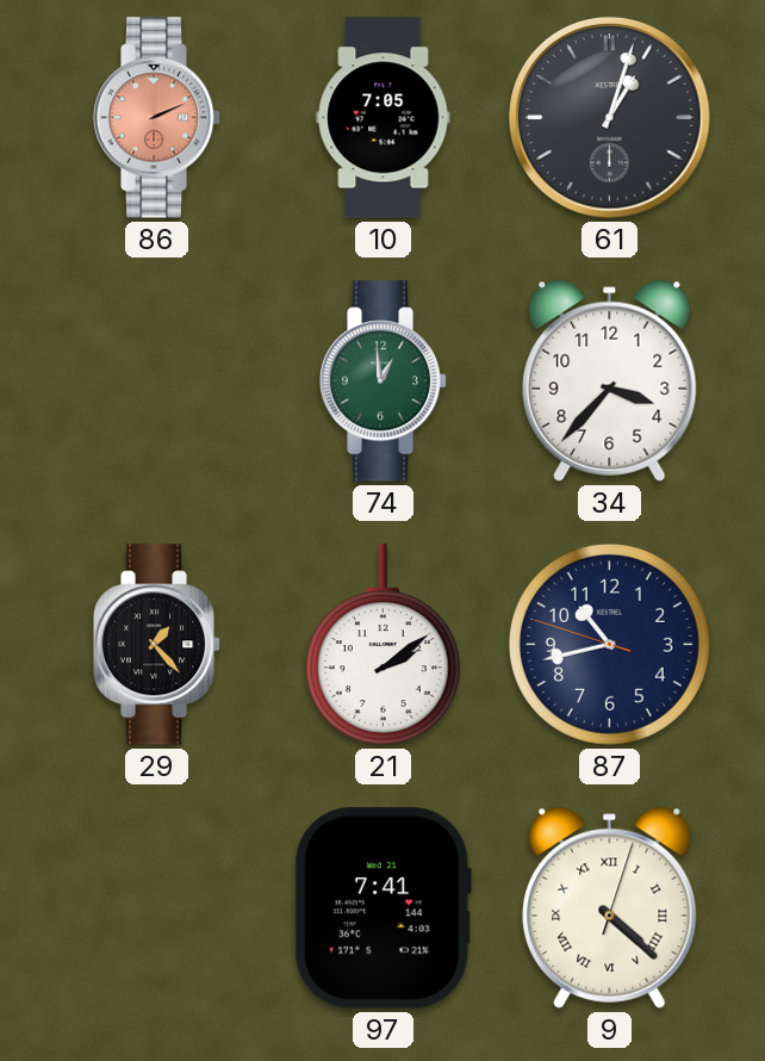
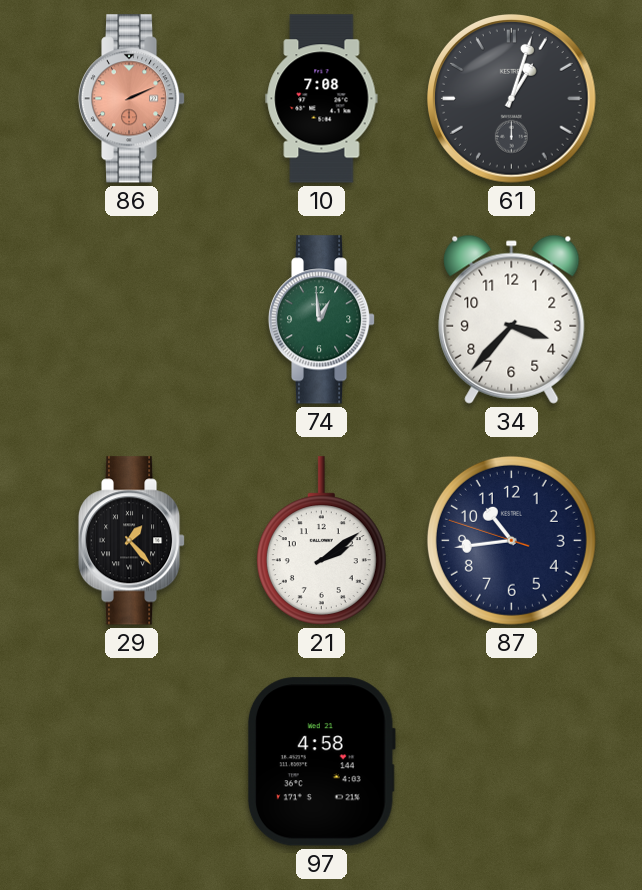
10: 7:05 -> 7:08 (322, 99)
87: 10:42 -> 10:43 (511, 540)
97: 7:41 -> 4:58 (321, 762)
9: 4:22 -> none (610, 907)
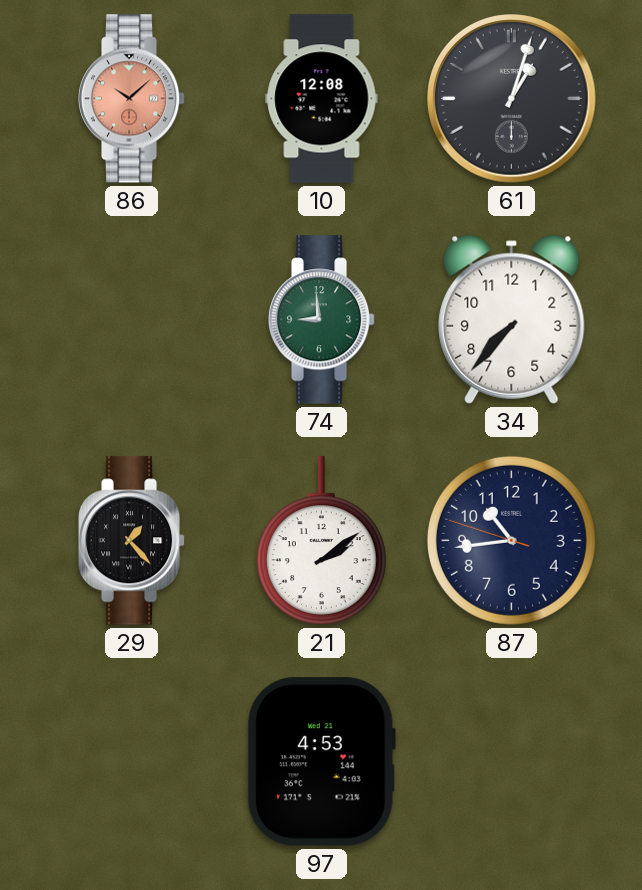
86: 2:11 -> 10:08 (132, 99)
10: 7:08 -> 12:08 (322, 99)
74: 12:59 -> 8:59 (322, 320)
34: 3:37 -> 7:37 (512, 319)
97: 4:58 -> 4:53 (321, 762)
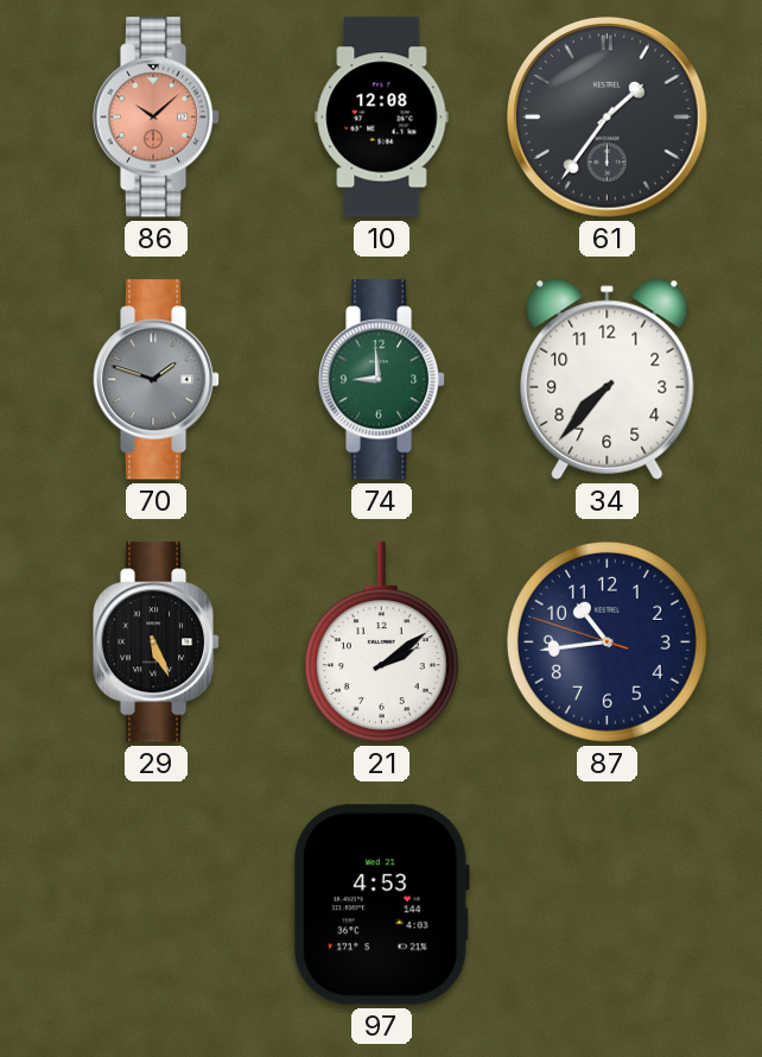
61: 1:03 -> 1:36 (608, 118)
70: none -> 1:48 (157, 380)
29: 1:23 -> 5:26 (157, 643)
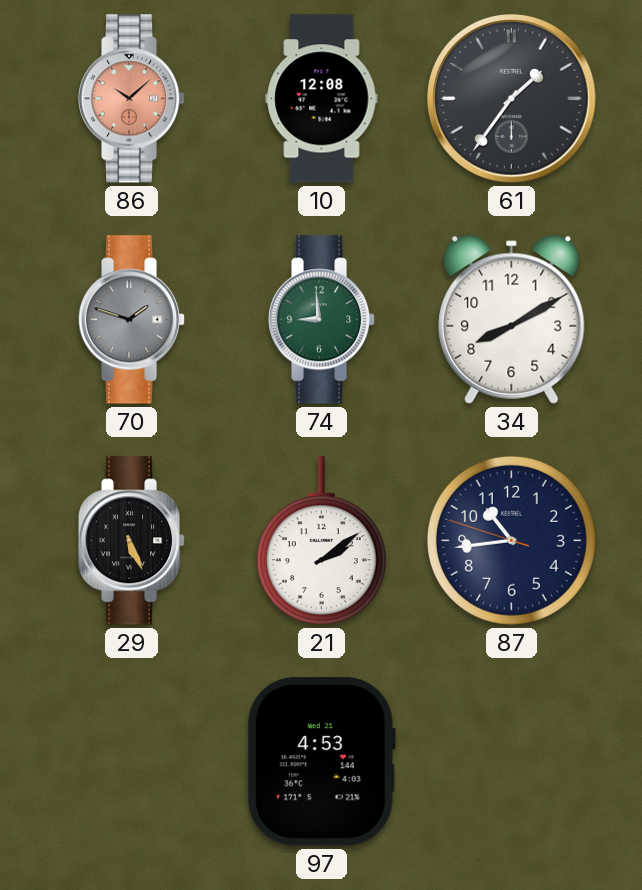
34: 7:37 -> 8:10 (512, 319)
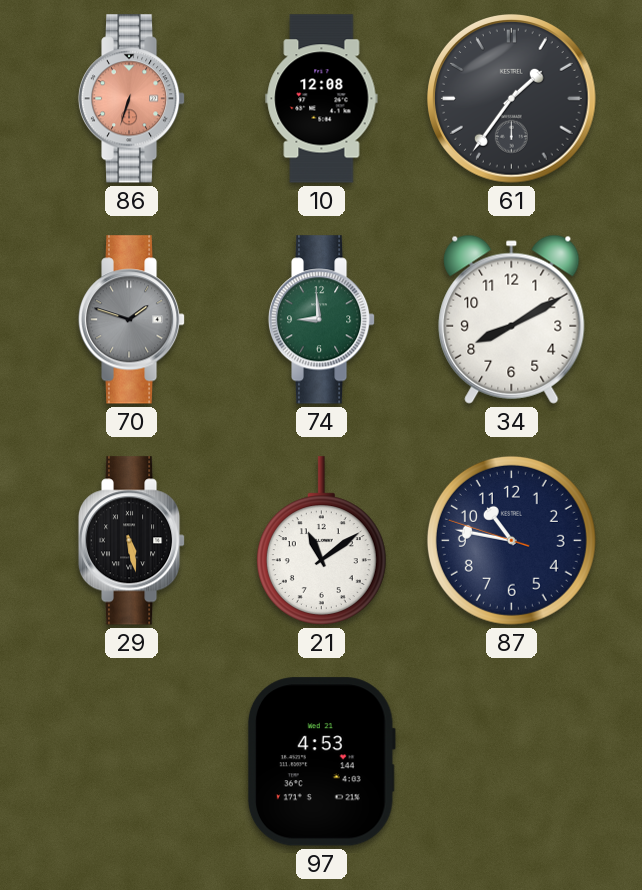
86: 10:08 -> 6:33 (132, 99)
29: 5:26 -> 5:28 (132, 541)
21: 2:09 -> 11:09 (321, 541)
87: 10:43 -> 10:46 (511, 540)
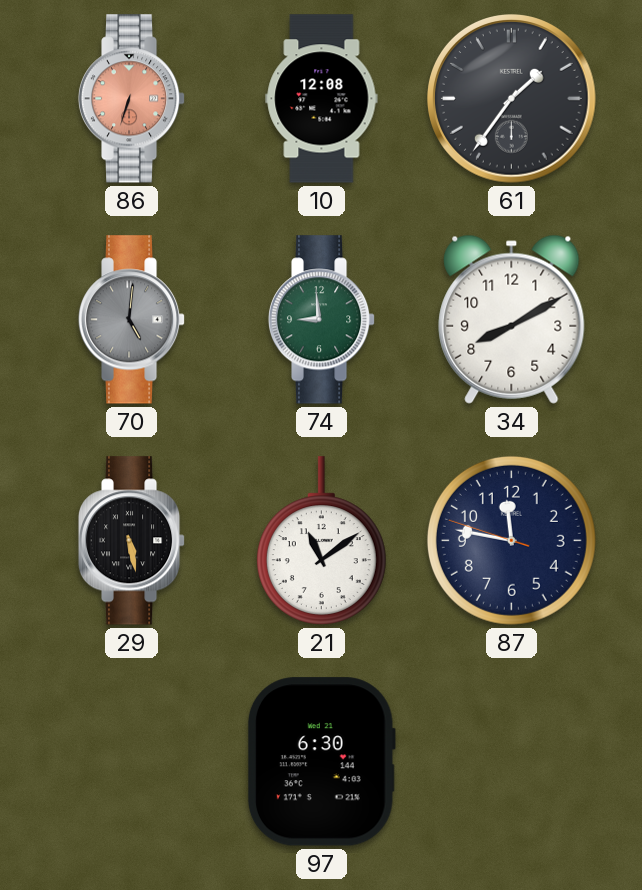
70: 1:48 -> 5:01 (132, 320)
87: 10:46 -> 11:46 (511, 540)
97: 4:53 -> 6:30 (321, 762)
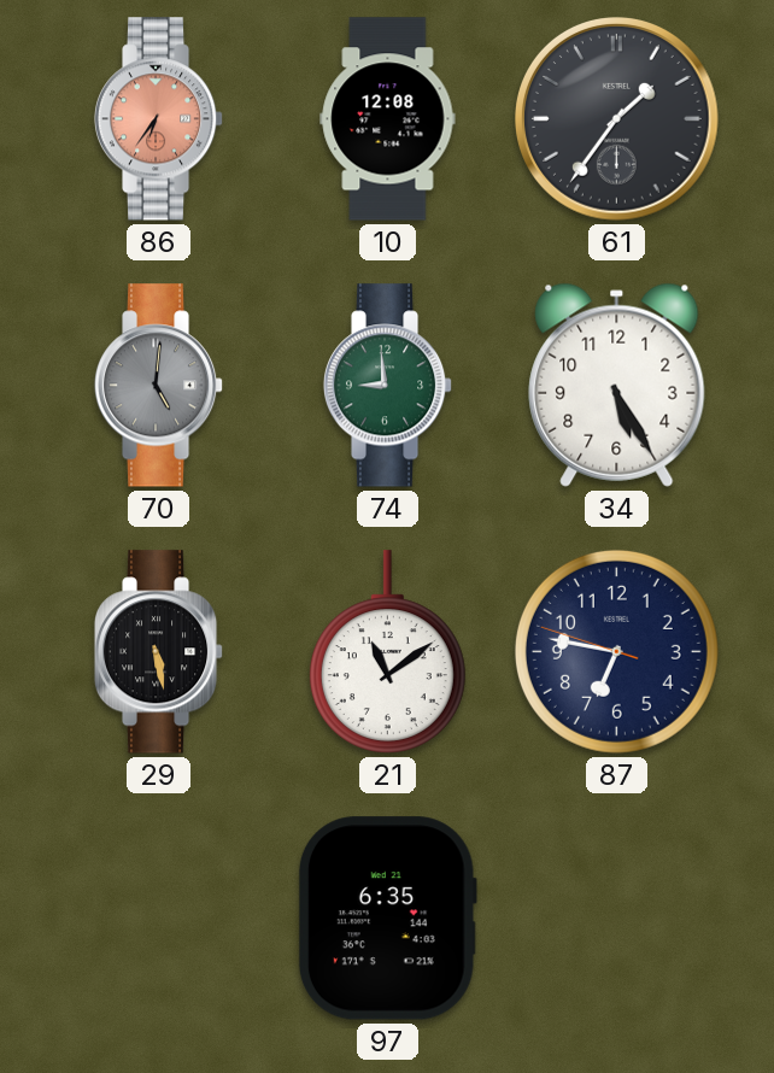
86: 6:33 -> 6:36 (159, 119)
34: 8:10 -> 5:25 (617, 385)
87: 11:46 -> 6:46 (616, 651)
97: 6:30 -> 6:35 (387, 919)
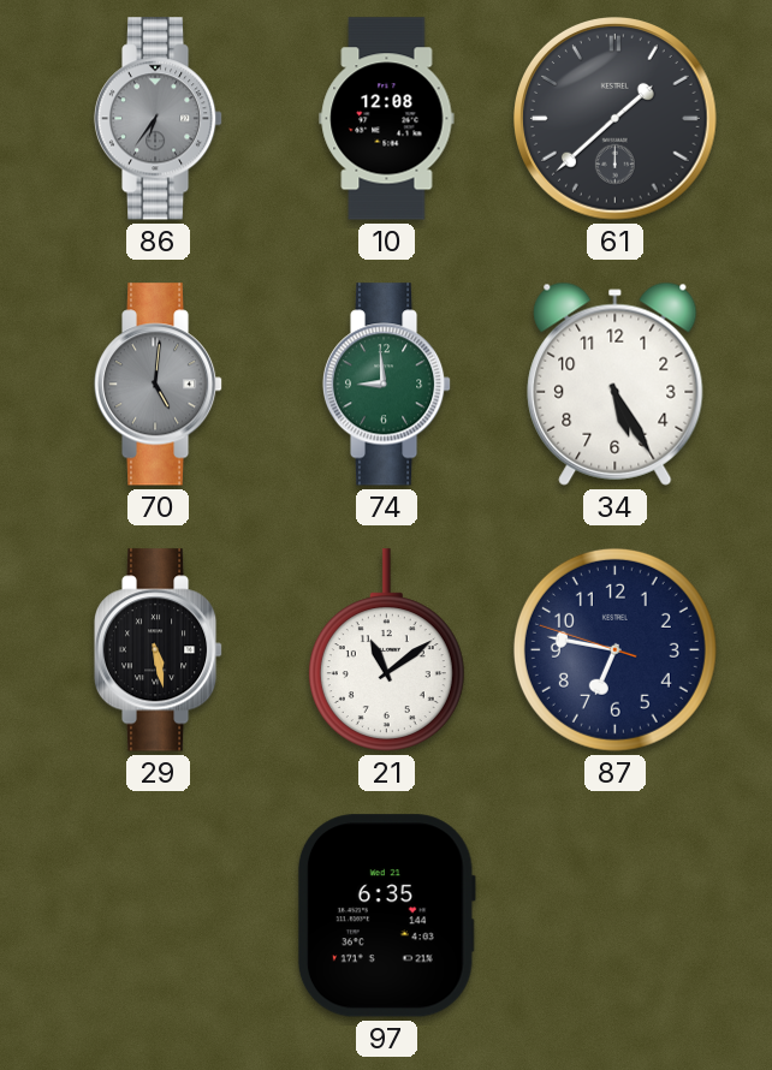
86 dial: salmon -> grey (159, 119)
61: 1:36 -> 1:38 (616, 119)
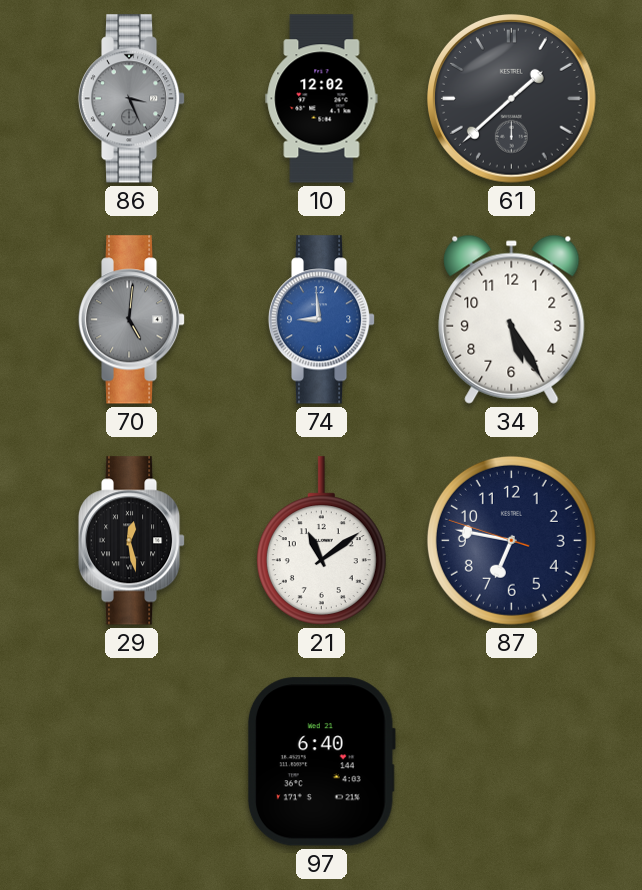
86: 6:36 -> 3:26 (132, 99)
10: 12:08 -> 12:02 (322, 99)
74 dial: green -> blue (322, 320)
29: 5:28 -> 12:28 (132, 541)
97: 6:35 -> 6:40 (321, 762)
